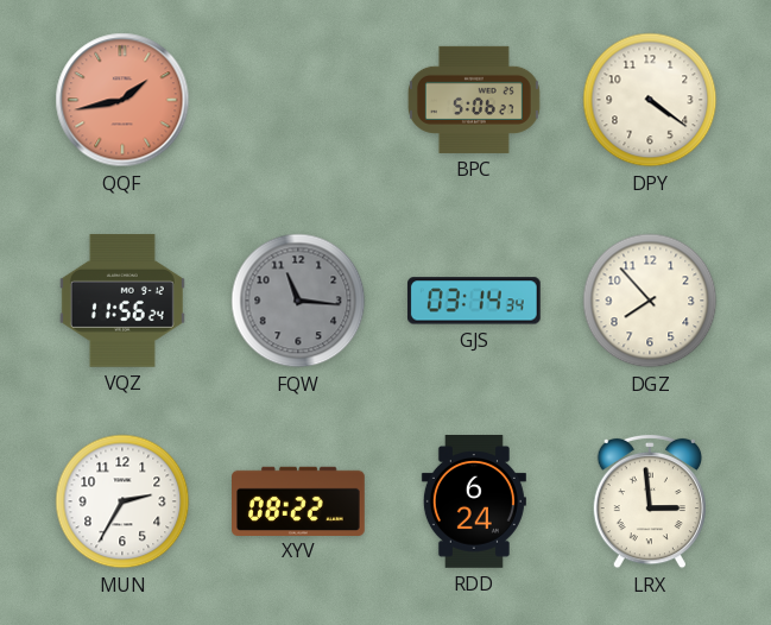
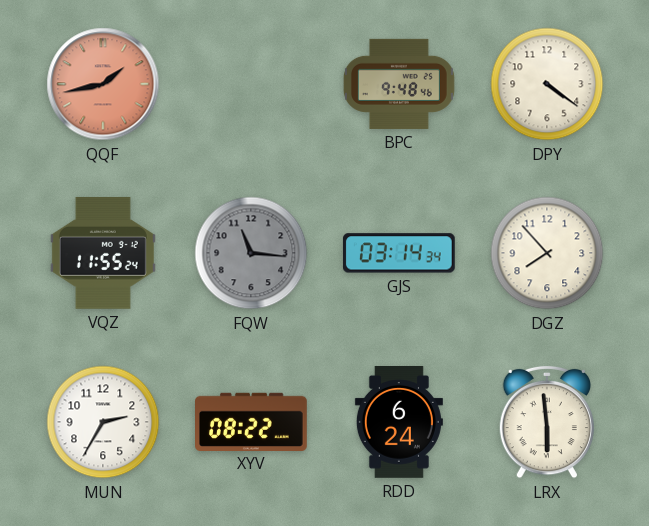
BPC: 5:06 -> 9:48 (399, 84)
VQZ: 11:56 -> 11:55 (103, 253)
LRX: 2:59 -> 5:59 (547, 422)
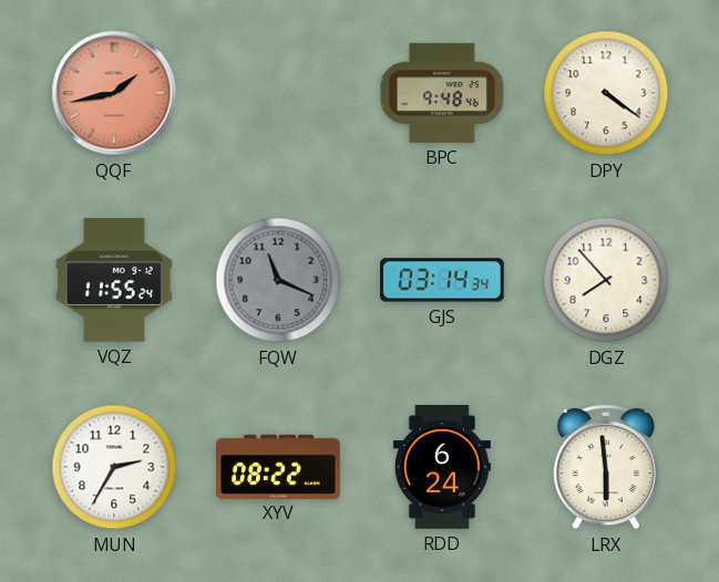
FQW: 11:16 -> 11:19 (278, 280)
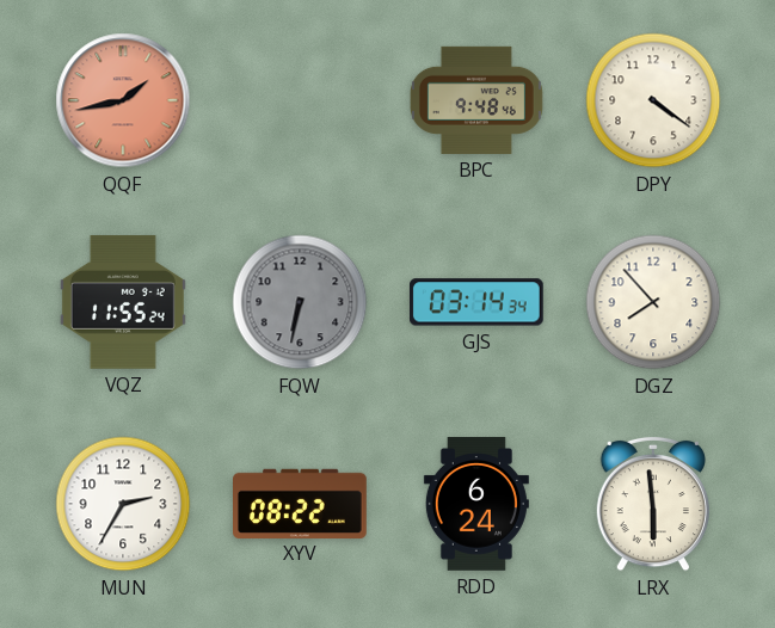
FQW: 11:19 -> 6:32 (300, 302)
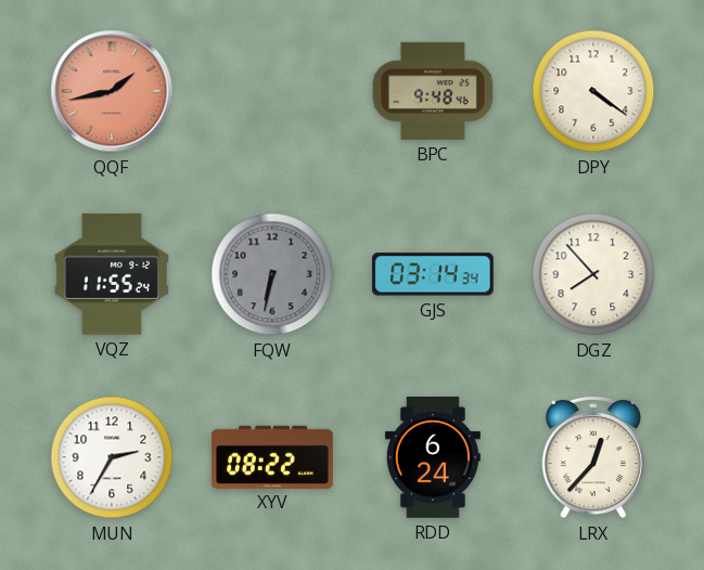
LRX: 5:59 -> 12:37 (593, 457)
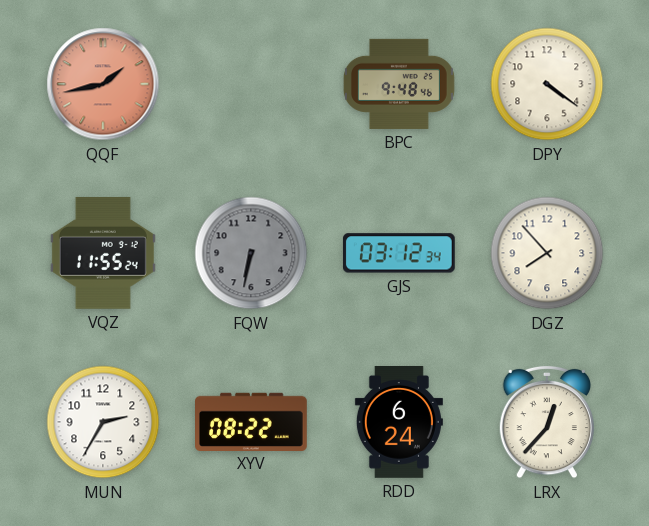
GJS: 03:14 -> 03:12 (399, 253)
